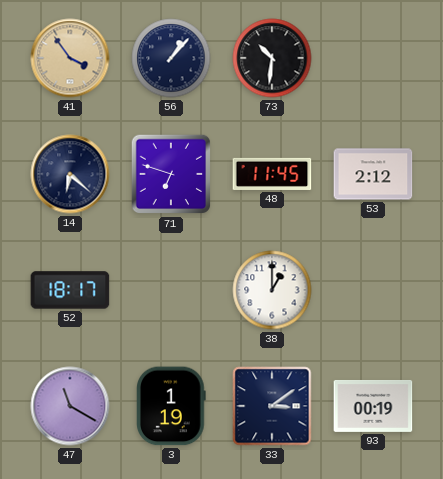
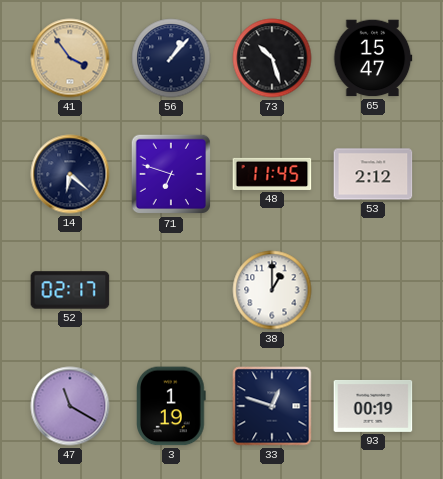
73: 10:31 -> 10:27 (272, 58)
65: none -> 15:47 (373, 58)
52: 18:17 -> 02:17 (70, 290)
33: 3:09 -> 12:48 (272, 406)
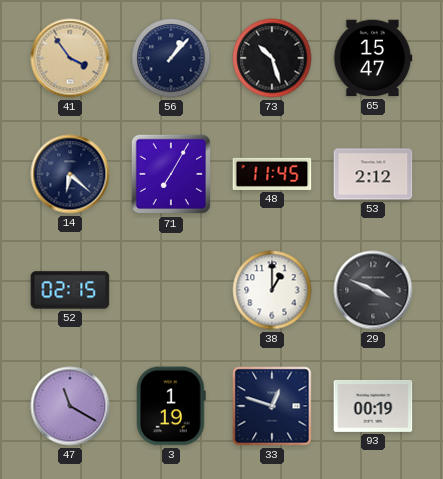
71: 6:48 -> 7:05 (171, 174)
52: 02:17 -> 02:15 (70, 290)
29: none -> 3:49 (373, 290)
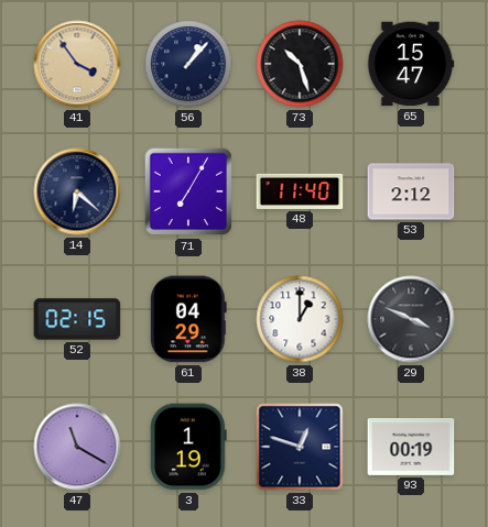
48: 11:45 -> 11:40 (300, 191)
61: none -> 04:29 (188, 319)
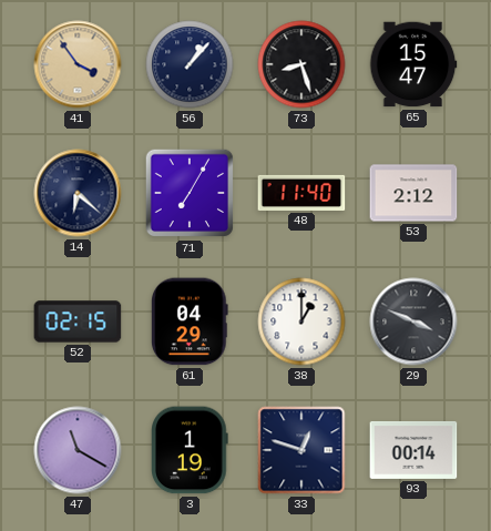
73: 10:27 -> 8:27 (301, 64)
93: 00:19 -> 00:14 (413, 450)
